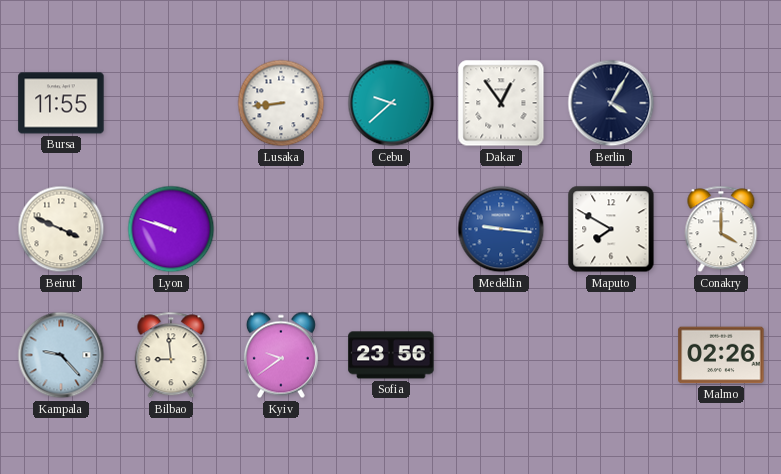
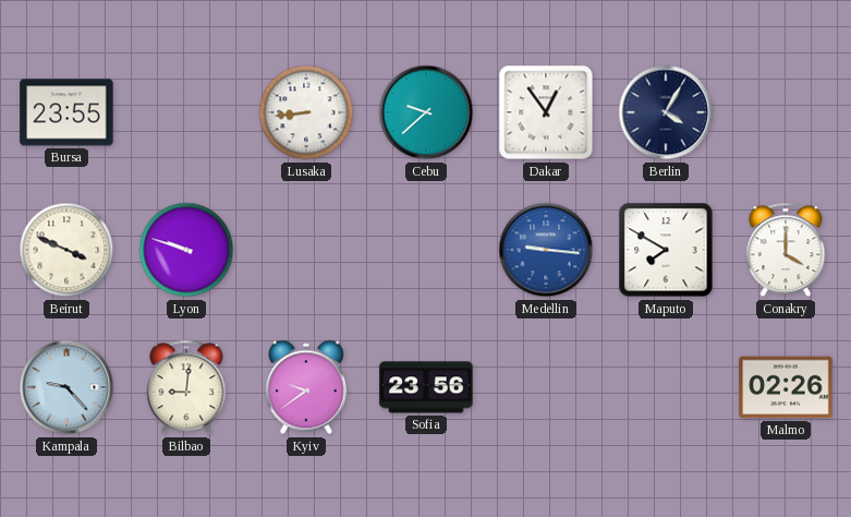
Bursa: 11:55 -> 23:55 (66, 112)
Bilbao: 8:59 -> 9:01 (186, 387)
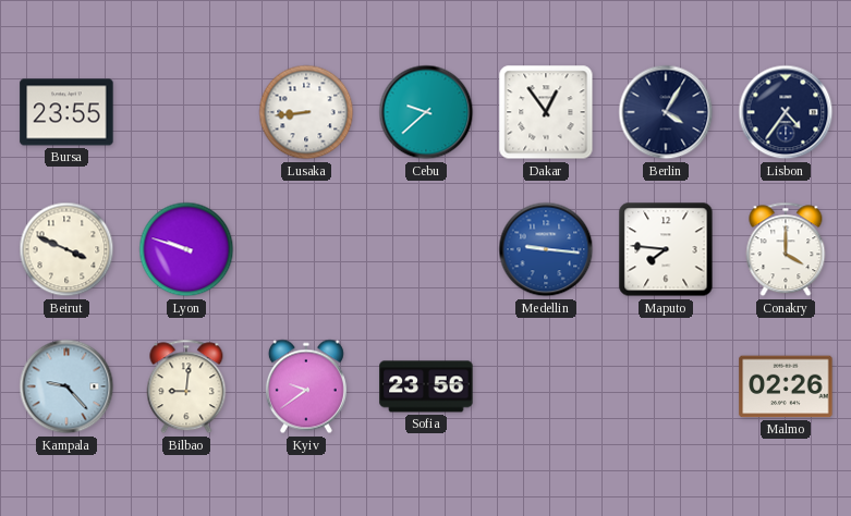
Lisbon: none -> 4:36 (786, 112)
Maputo: 7:50 -> 7:46 (666, 249)
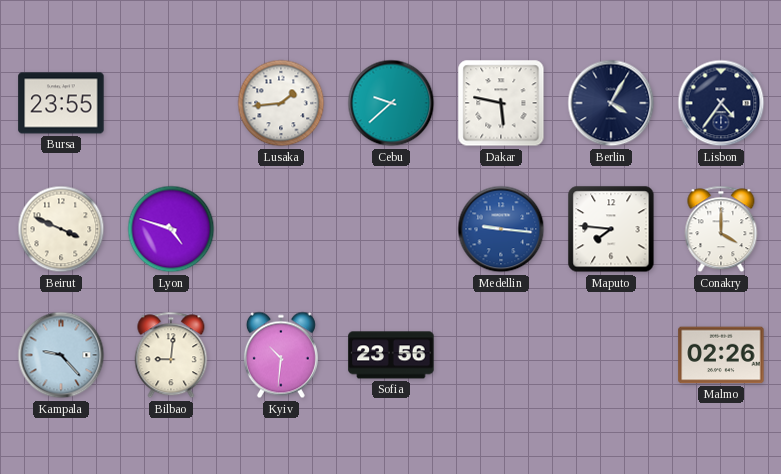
Lusaka: 8:44 -> 1:44 (281, 103)
Dakar: 12:54 -> 5:47 (501, 103)
Lyon: 9:48 -> 4:48 (171, 229)
Kyiv: 9:39 -> 10:31 (281, 355)
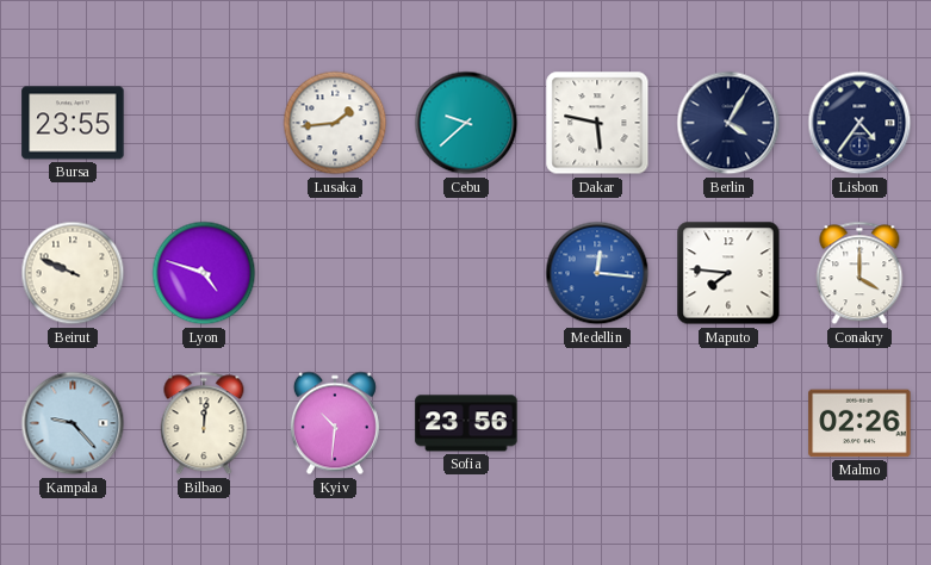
Beirut: 3:49 -> 9:49 (73, 273)
Medellin: 9:16 -> 12:16 (597, 273)
Bilbao: 9:01 -> 12:01 (204, 423)
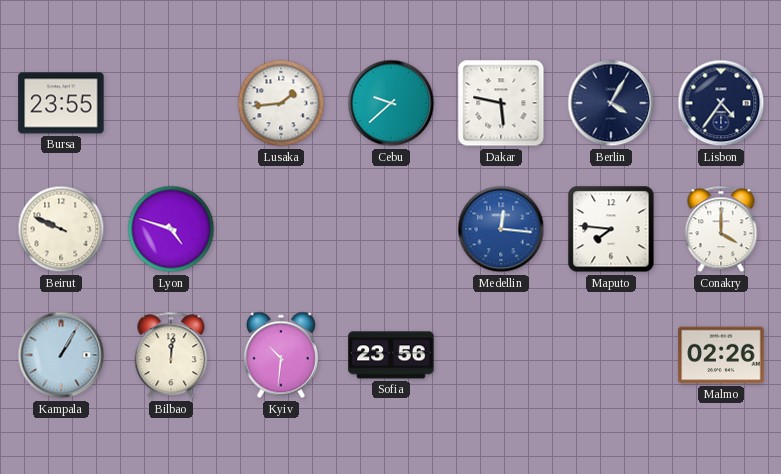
Kampala: 9:23 -> 1:05 (61, 355)
